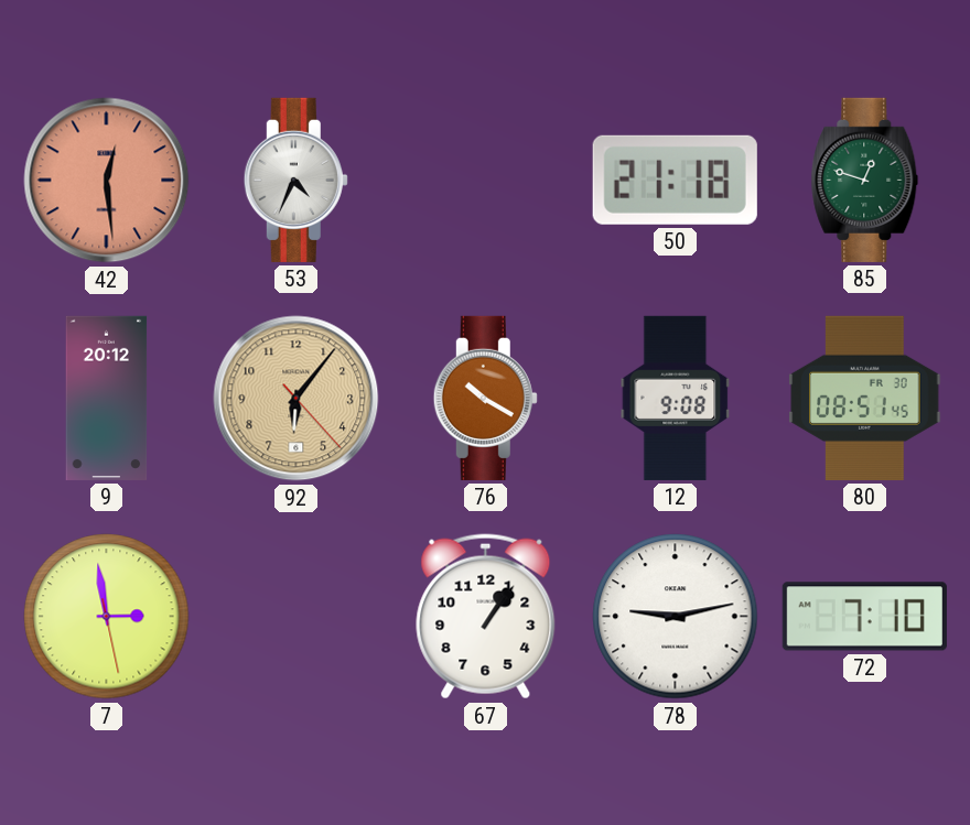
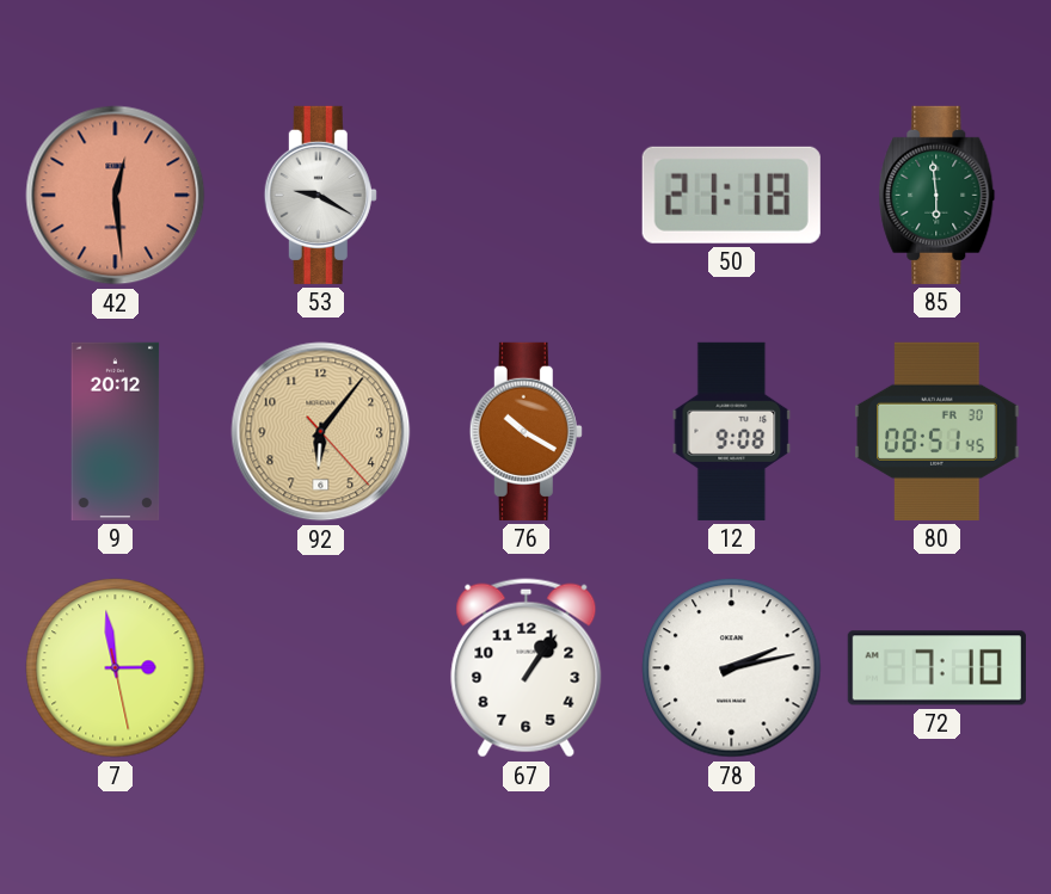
53: 4:34 -> 9:20 (320, 195)
85: 12:48 -> 5:59 (938, 195)
78: 9:13 -> 2:13 (732, 668)
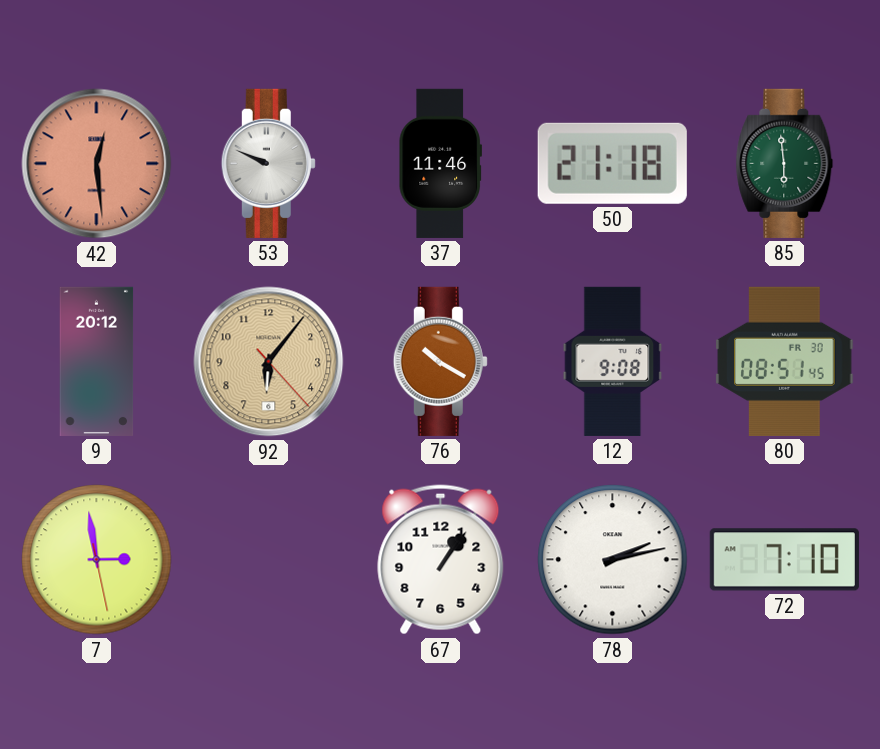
53: 9:20 -> 9:49 (268, 163)
37: none -> 11:46 (440, 163)
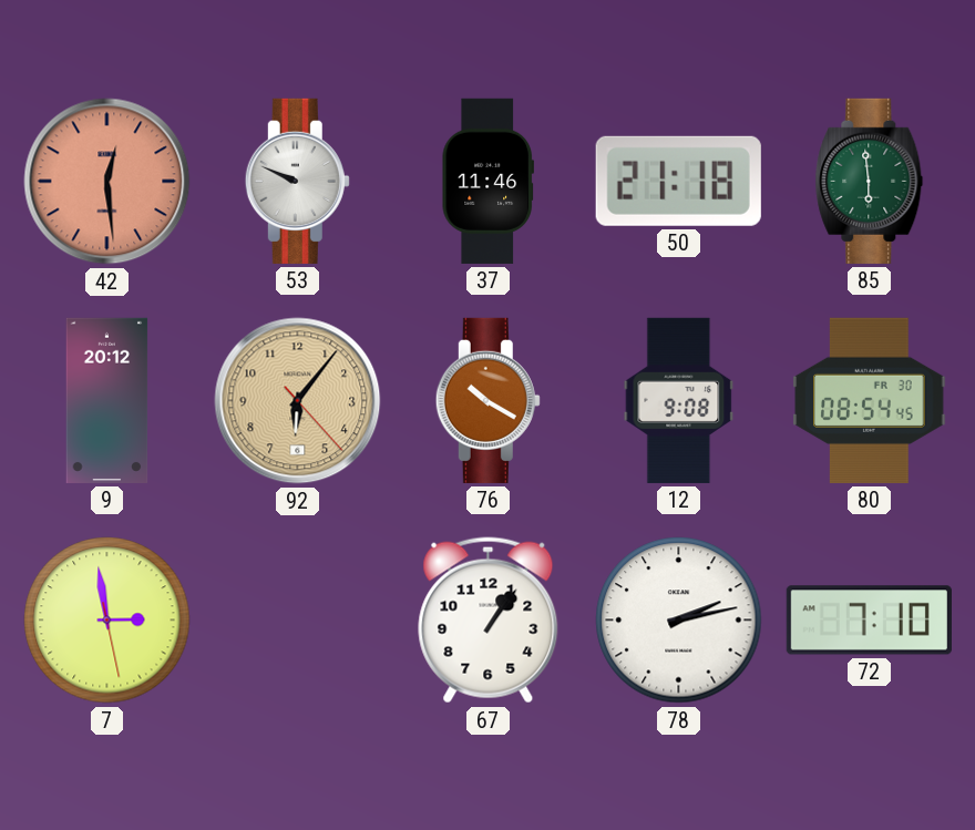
80: 08:51 -> 08:54 (870, 400)
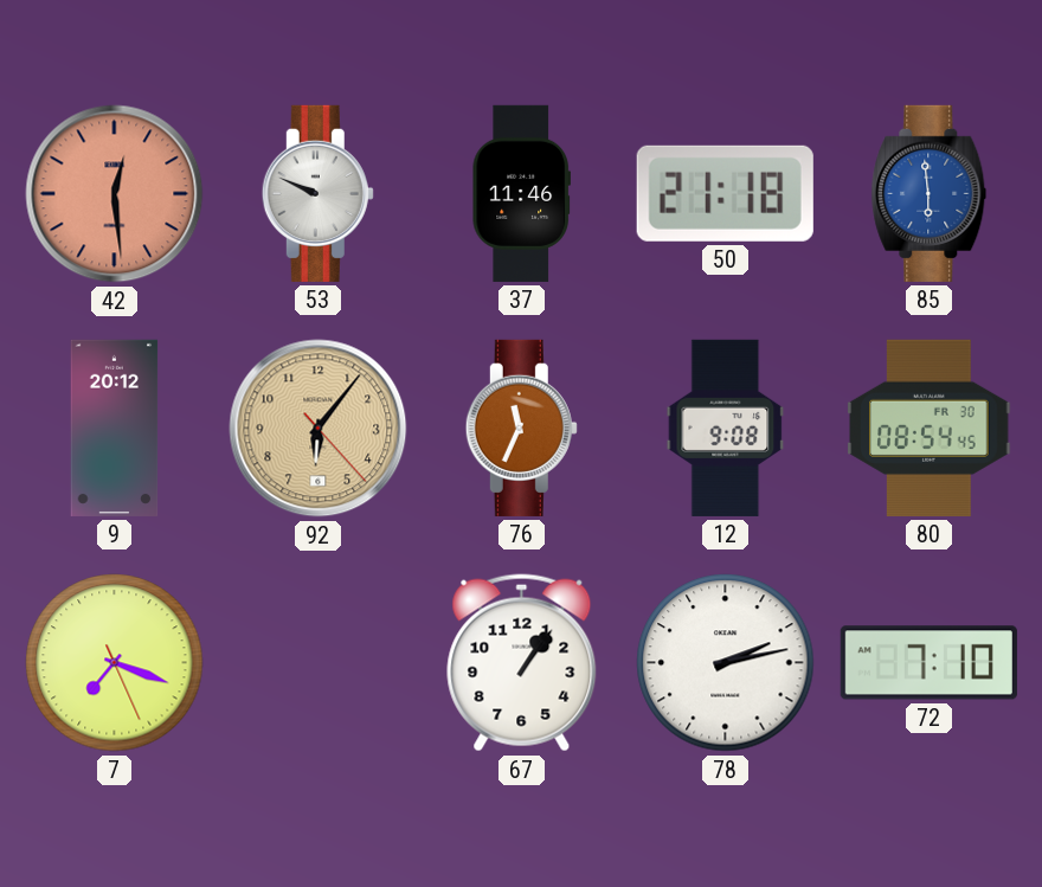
85 dial: green -> blue (930, 193)
76: 10:20 -> 11:34 (521, 428)
7: 2:58 -> 7:18 (115, 663)
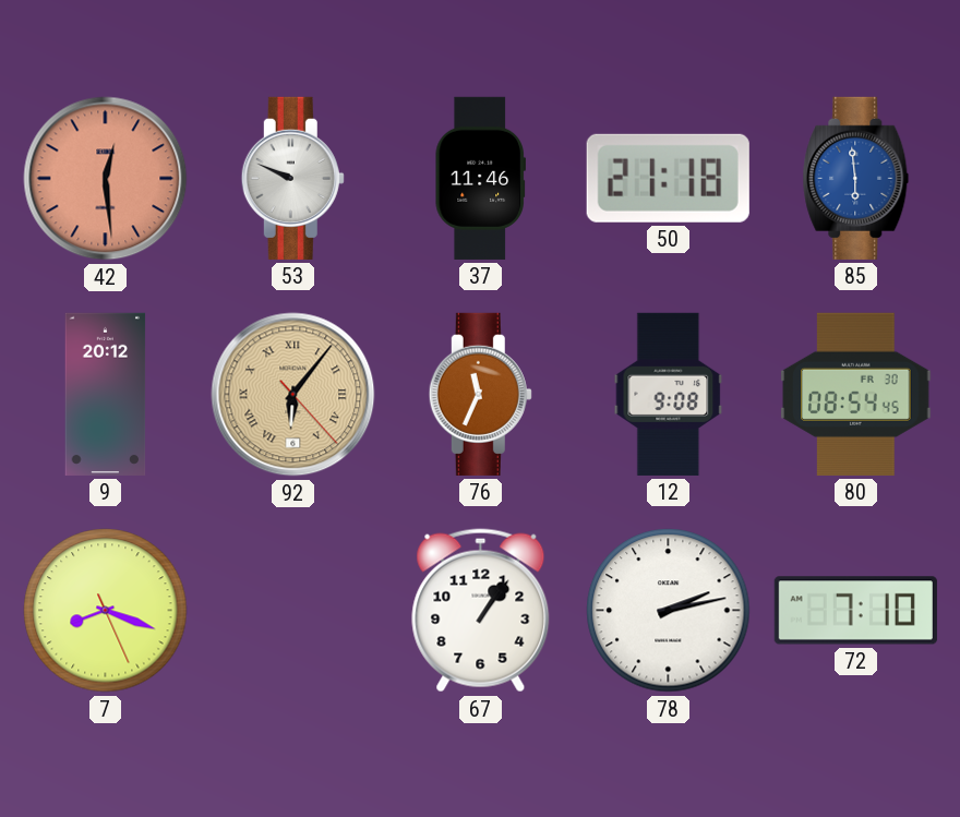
92 numerals: Arabic -> Roman (293, 395)
7: 7:18 -> 8:18 (106, 611)
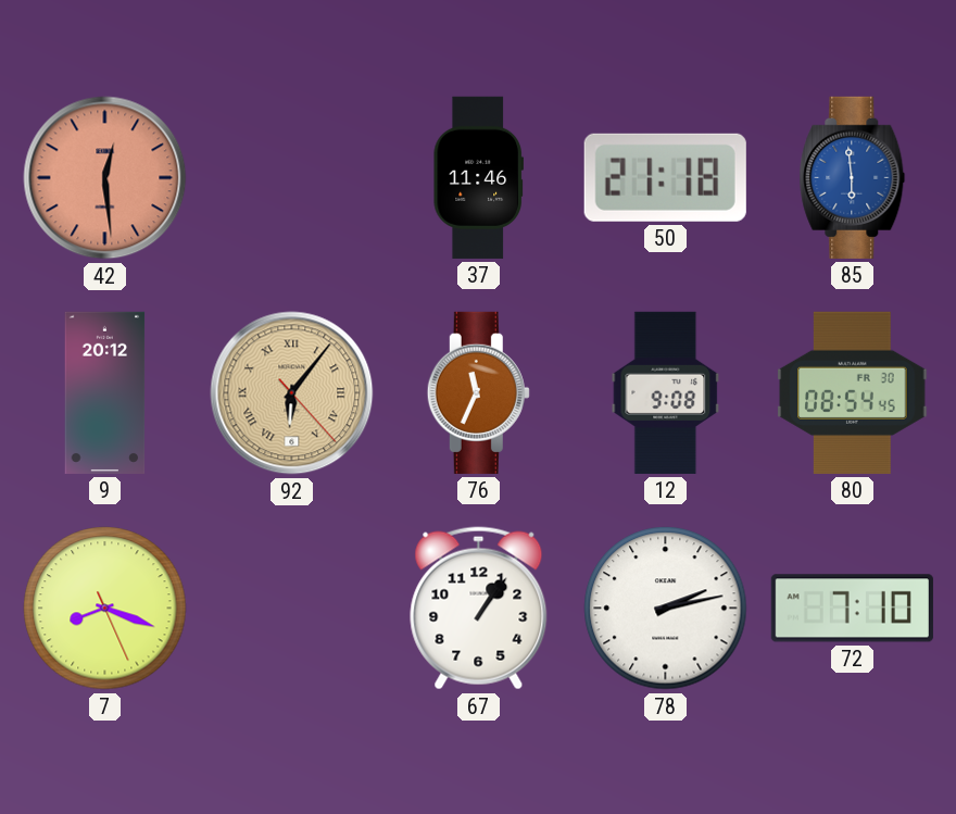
53: 9:49 -> none (292, 178)
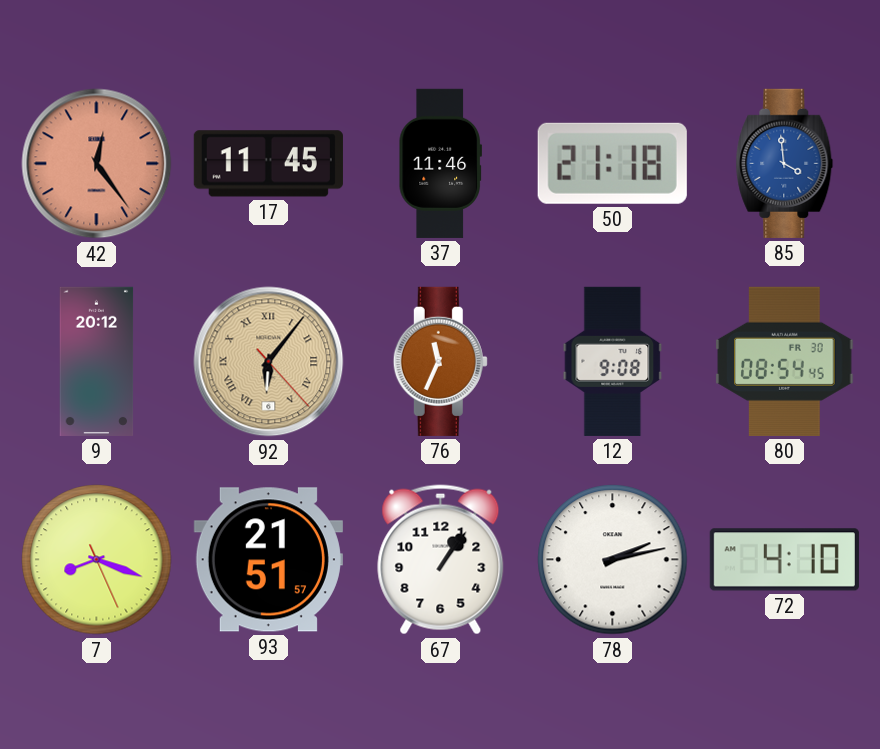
42: 12:29 -> 12:24 (97, 164)
17: none -> 11:45 (268, 164)
85: 5:59 -> 3:59 (785, 163)
93: none -> 21:51 (268, 560)
72: 7:10 -> 4:10 (784, 560)
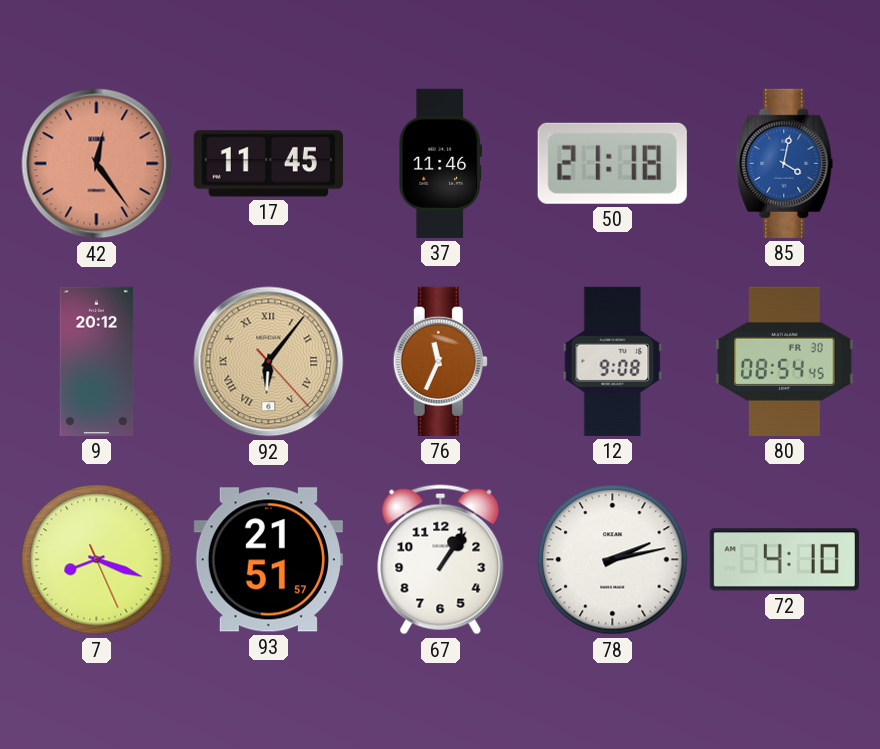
85: 3:59 -> 4:02 (785, 163)
